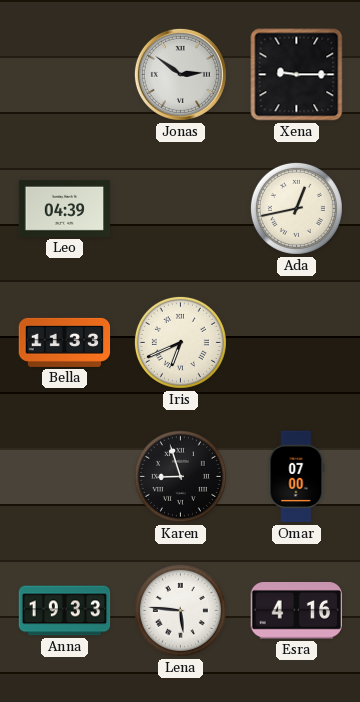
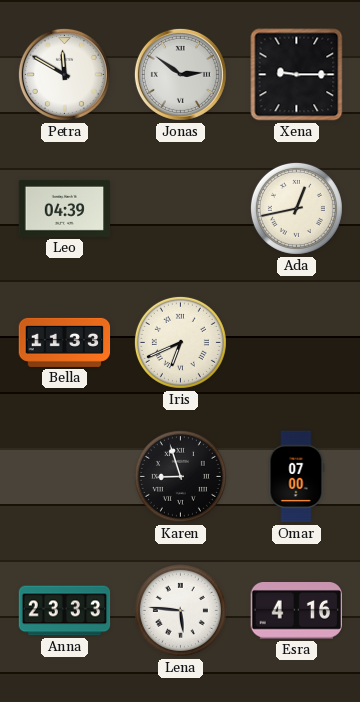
Petra: none -> 11:50 (64, 74)
Anna: 19:33 -> 23:33 (65, 611)
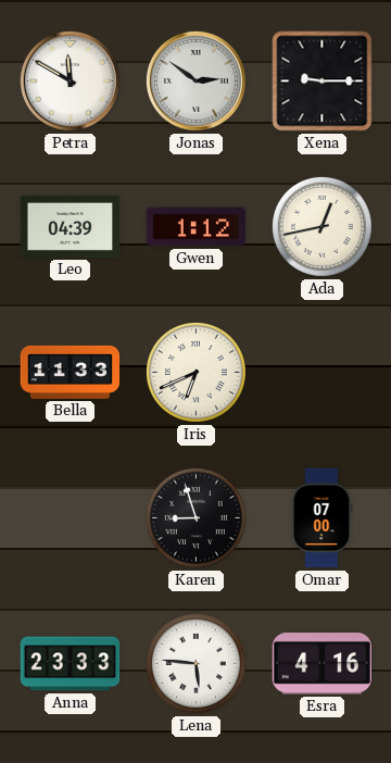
Gwen: none -> 1:12 (197, 227)
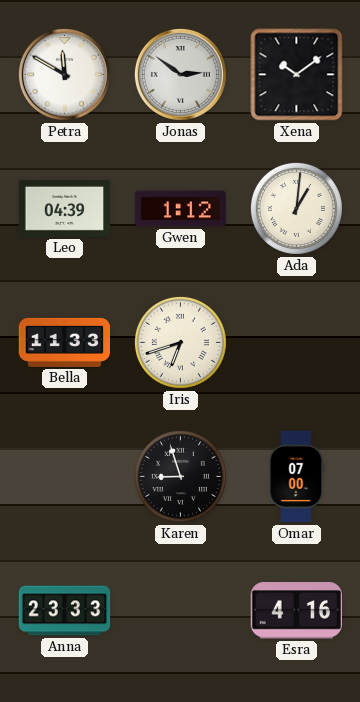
Xena: 9:15 -> 10:09 (297, 75)
Ada: 12:43 -> 1:01 (296, 208)
Iris: 6:41 -> 6:42 (180, 342)
Lena: 5:46 -> none (195, 663)
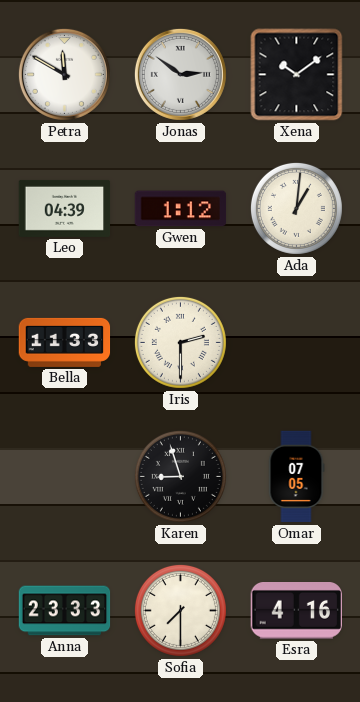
Iris: 6:42 -> 2:30 (180, 342)
Omar: 07:00 -> 07:05 (296, 477)
Sofia: none -> 7:30 (180, 610)
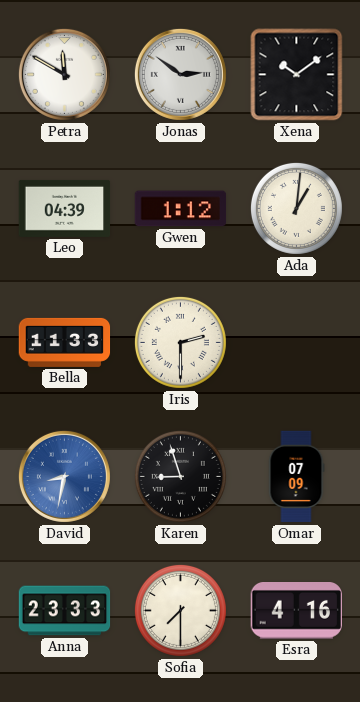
David: none -> 8:32 (64, 476)
Omar: 07:05 -> 07:09 (296, 477)
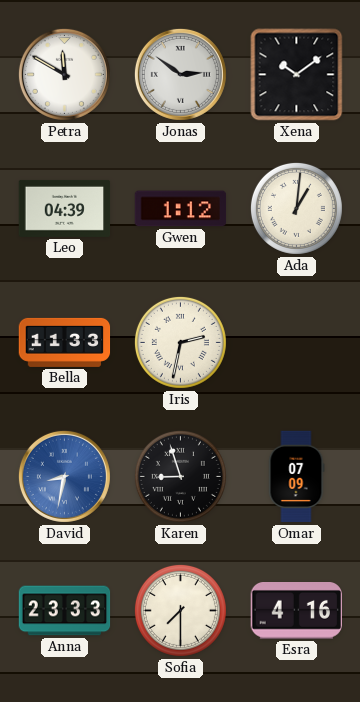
Iris: 2:30 -> 2:32 (180, 342)
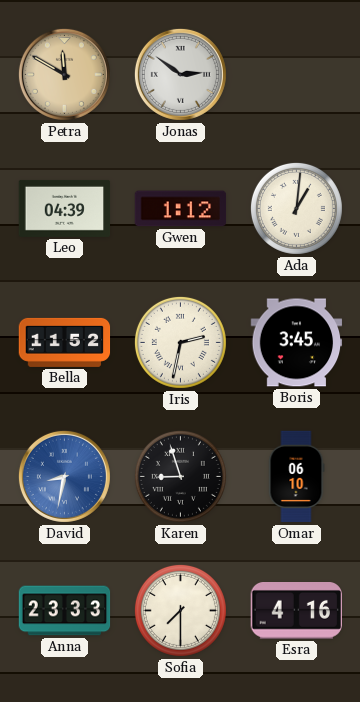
Petra dial: white -> champagne (64, 74)
Xena: 10:09 -> none (297, 75)
Bella: 11:33 -> 11:52 (65, 342)
Boris: none -> 3:45 (297, 343)
Omar: 07:09 -> 06:10 (296, 477)
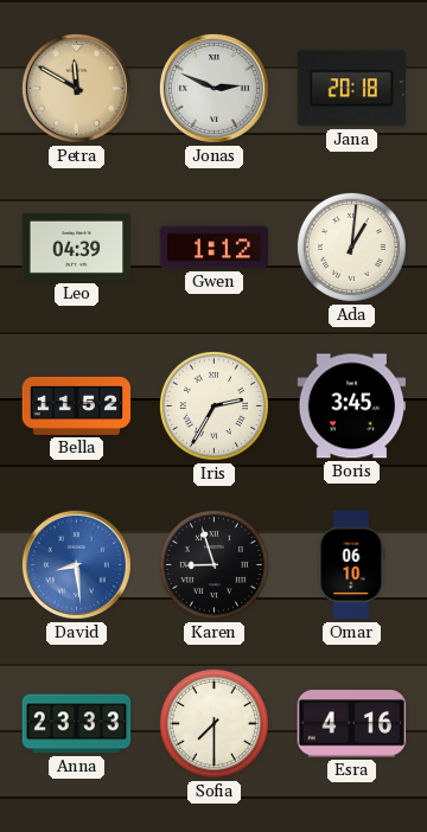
Jonas: 2:51 -> 2:49 (213, 88)
Jana: none -> 20:18 (351, 89)
Iris: 2:32 -> 2:35 (213, 405)
David: 8:32 -> 8:29 (76, 564)
